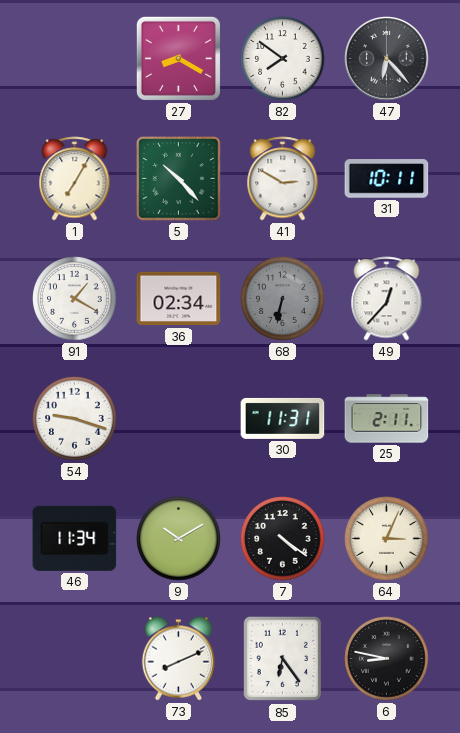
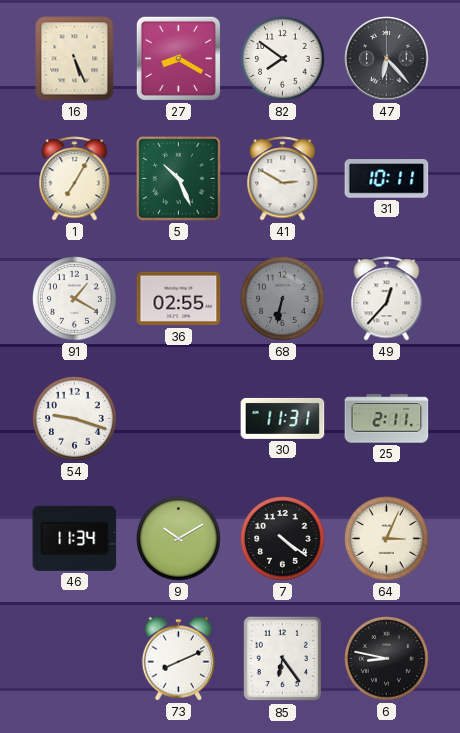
16: none -> 5:26 (75, 59)
5: 10:23 -> 10:26 (179, 179)
36: 02:34 -> 02:55 (179, 299)
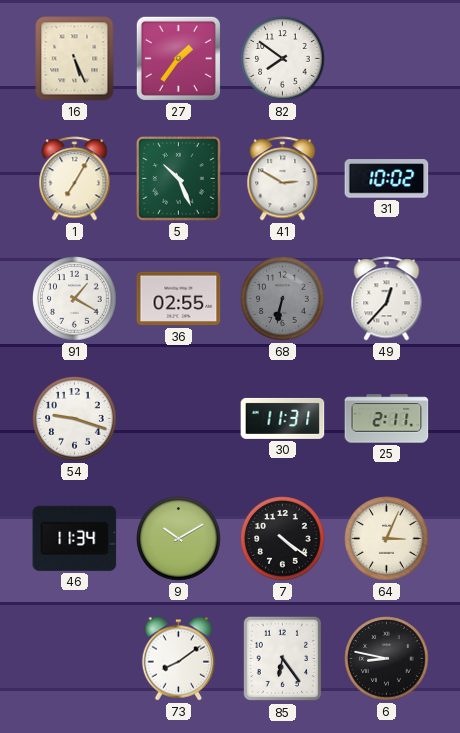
27: 8:20 -> 1:36 (178, 58)
47: 6:23 -> none (387, 59)
31: 10:11 -> 10:02 (387, 179)
73: 8:11 -> 8:09 (179, 659)
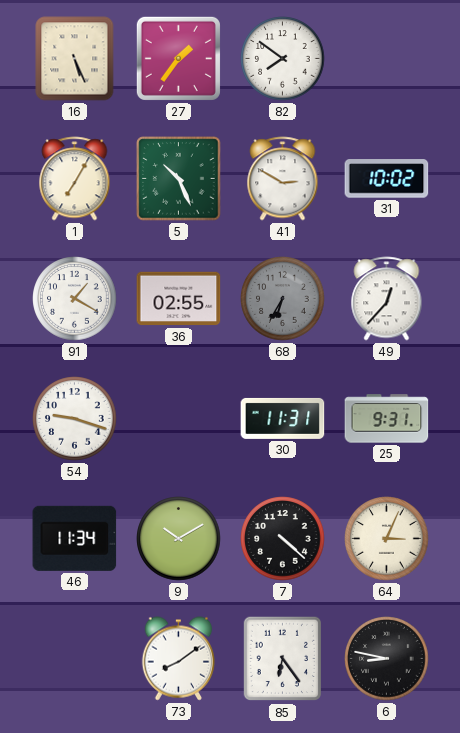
68: 6:32 -> 6:35 (283, 299)
25: 2:11 -> 9:31 (387, 419)
7: 4:21 -> 4:22 (283, 539)
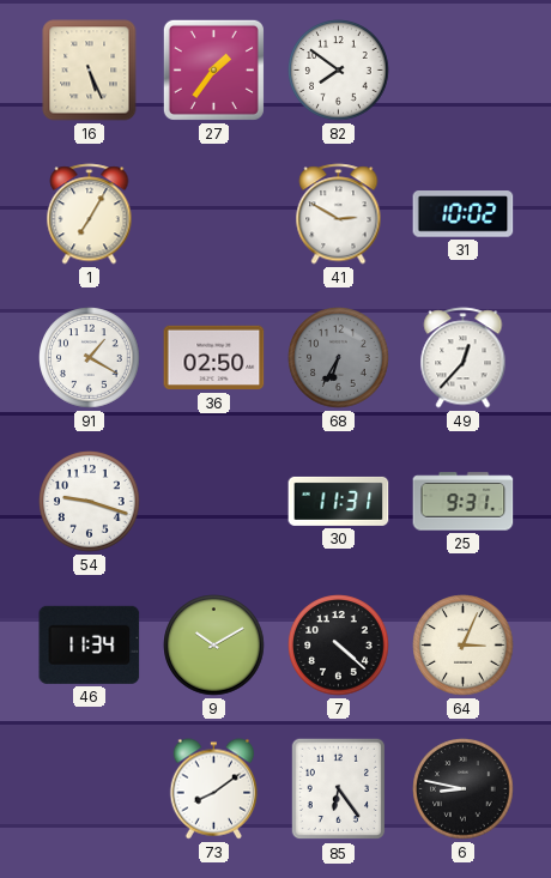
5: 10:26 -> none (179, 179)
36: 02:55 -> 02:50 (214, 358)
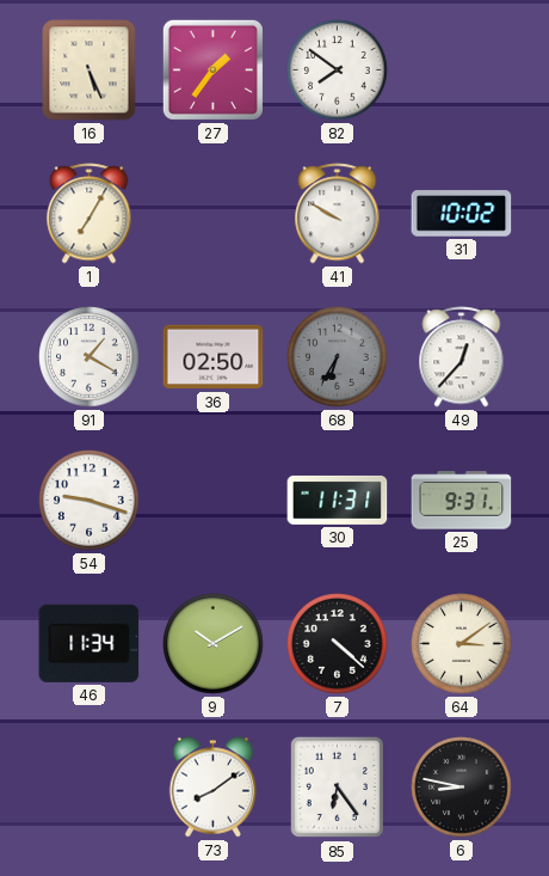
41: 2:50 -> 9:50 (338, 214)
64: 3:04 -> 3:09 (462, 644)
